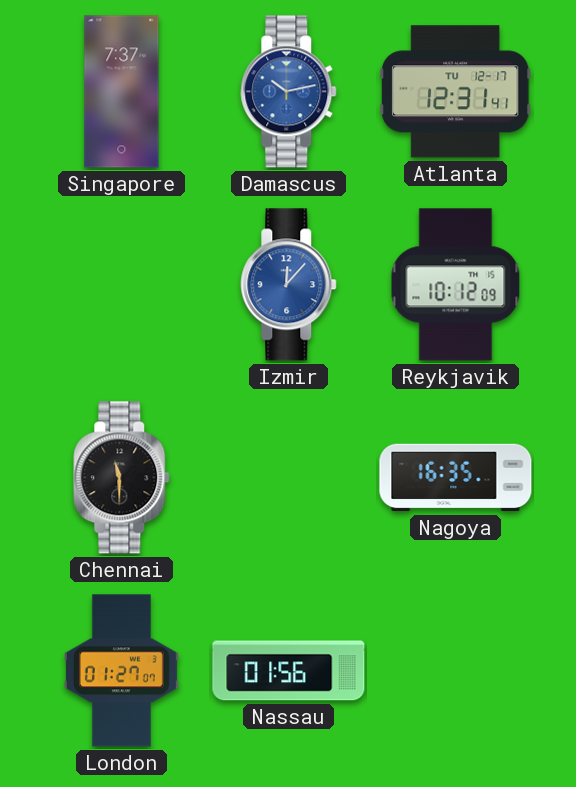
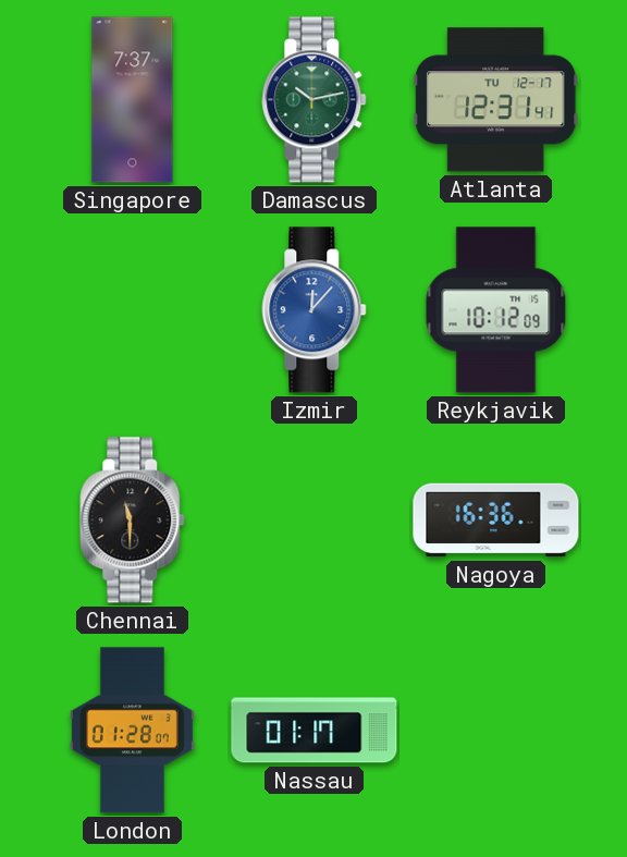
Damascus dial: blue -> green (315, 100)
Nagoya: 16:35 -> 16:36 (496, 521)
London: 01:27 -> 01:28 (132, 731)
Nassau: 01:56 -> 01:17 (315, 731)
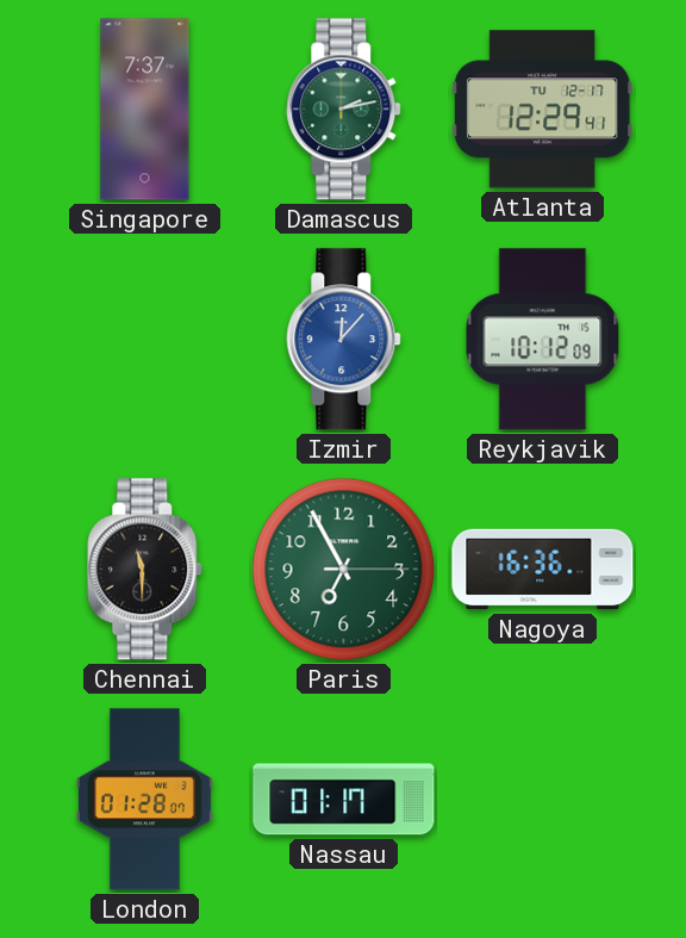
Damascus: 10:13 -> 2:13 (344, 110)
Atlanta: 12:31 -> 12:29 (542, 110)
Paris: none -> 6:55 (344, 570)
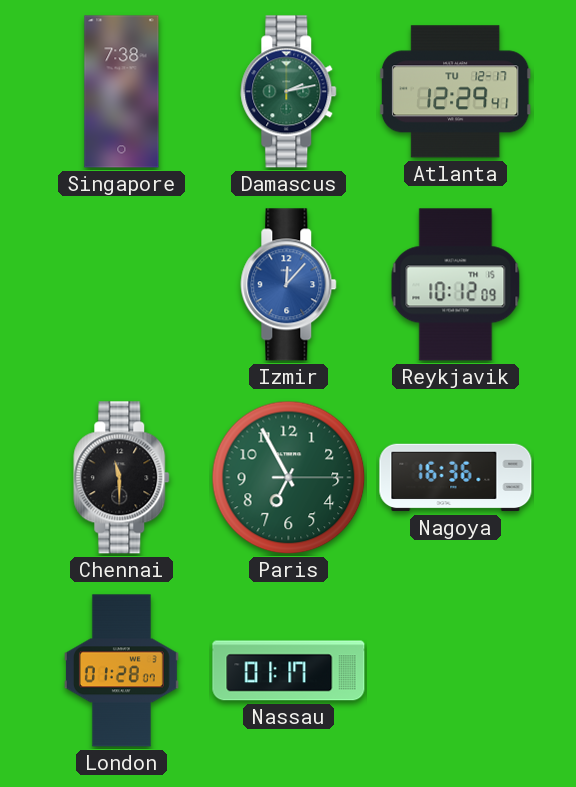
Singapore: 7:37 -> 7:38 (122, 92)
